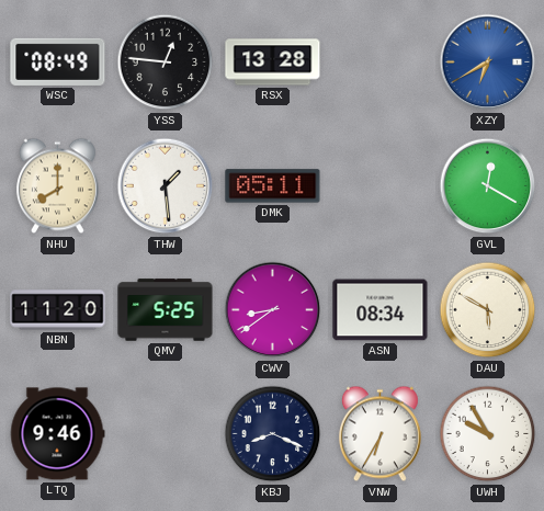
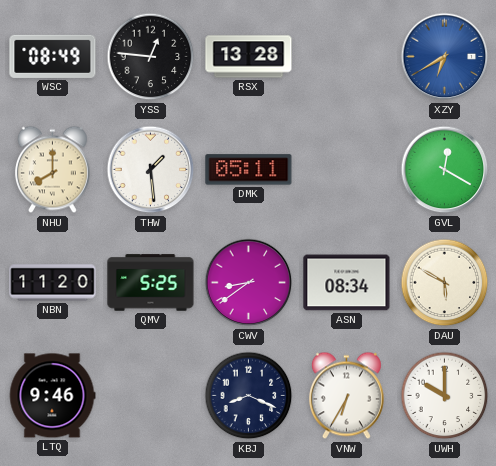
UWH: 9:55 -> 10:00 (445, 396)
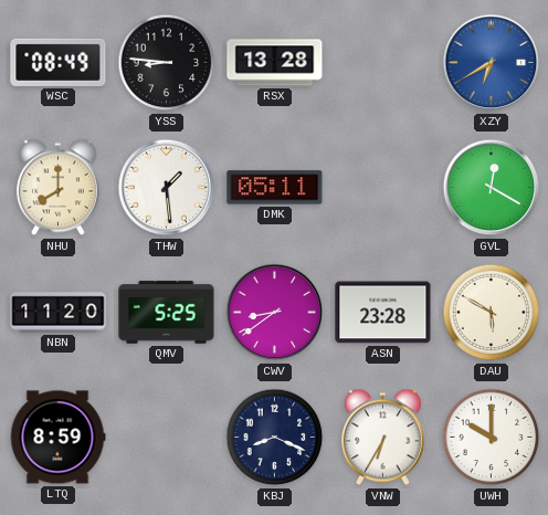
YSS: 12:46 -> 8:46 (167, 63)
ASN: 08:34 -> 23:28 (383, 313)
LTQ: 9:46 -> 8:59 (57, 438)
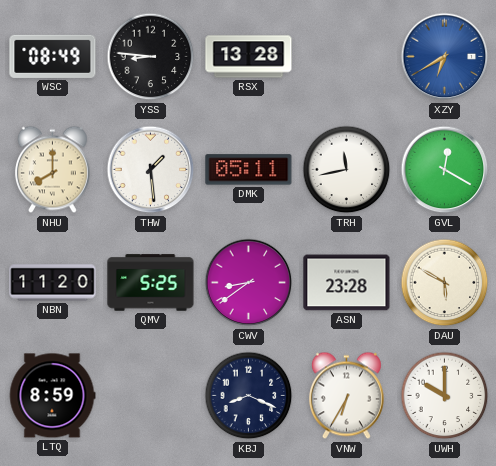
TRH: none -> 11:43 (347, 170)
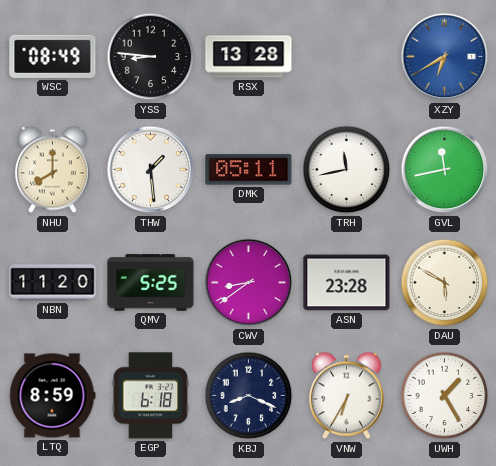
GVL: 12:20 -> 11:43 (445, 170)
EGP: none -> 6:18 (151, 396)
UWH: 10:00 -> 1:25 (445, 396)
